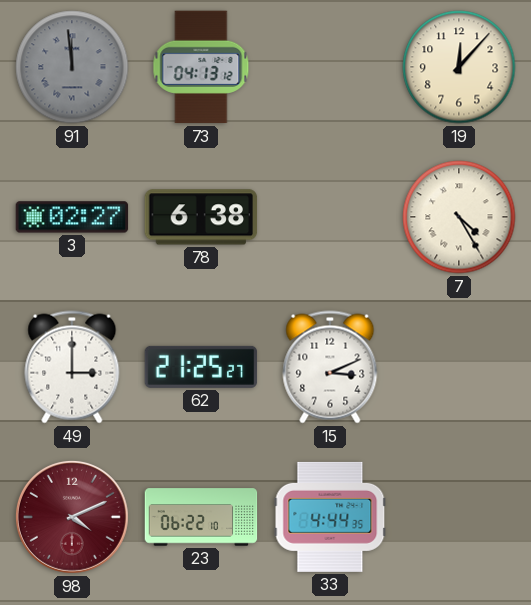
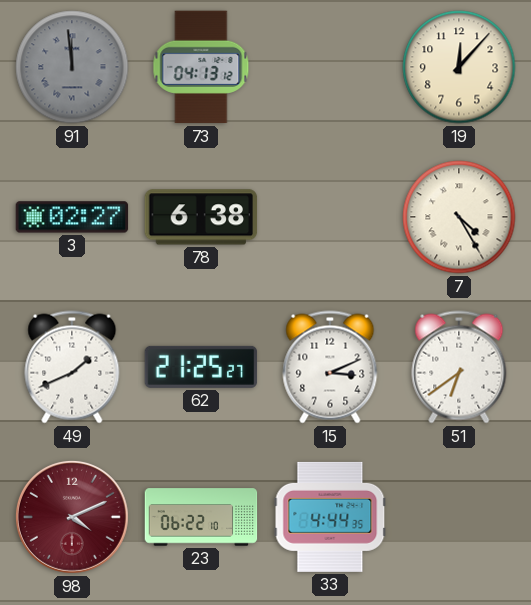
49: 3:00 -> 1:41 (72, 367)
51: none -> 6:39 (459, 367)
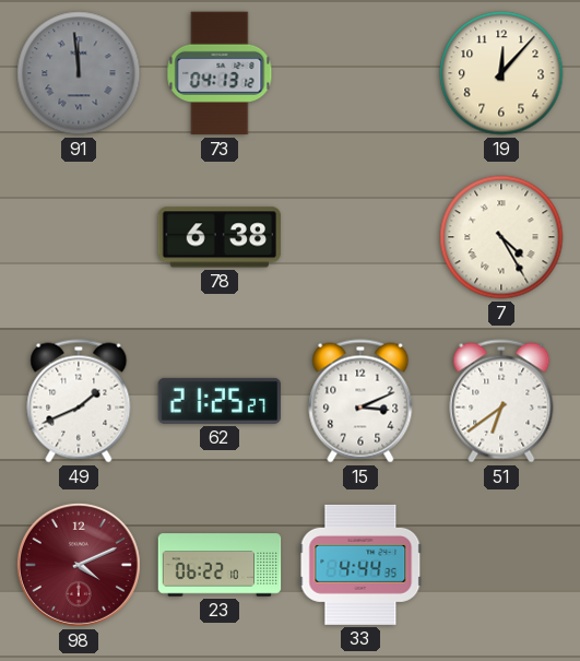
3: 02:27 -> none (72, 217)
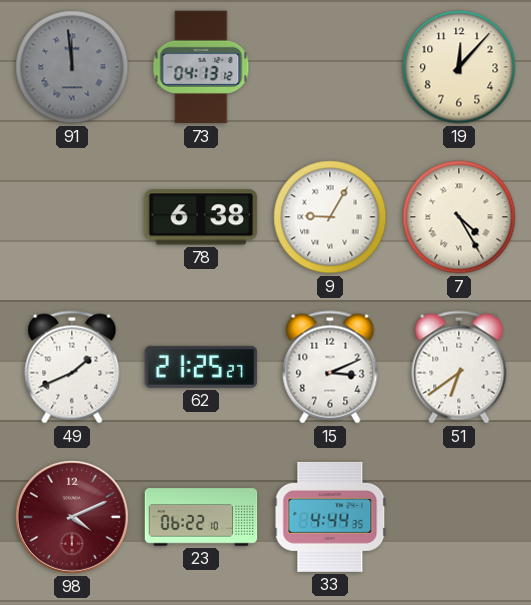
9: none -> 9:05 (330, 217)
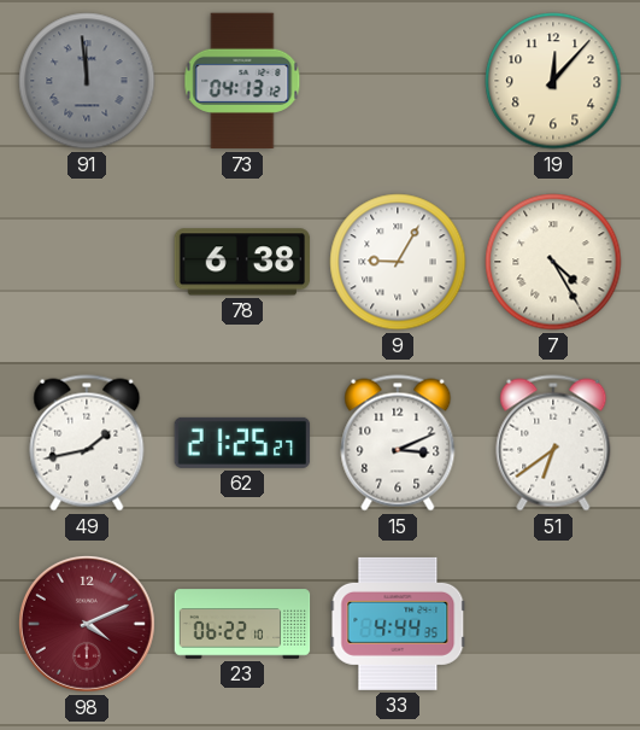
49: 1:41 -> 1:43 (87, 443)
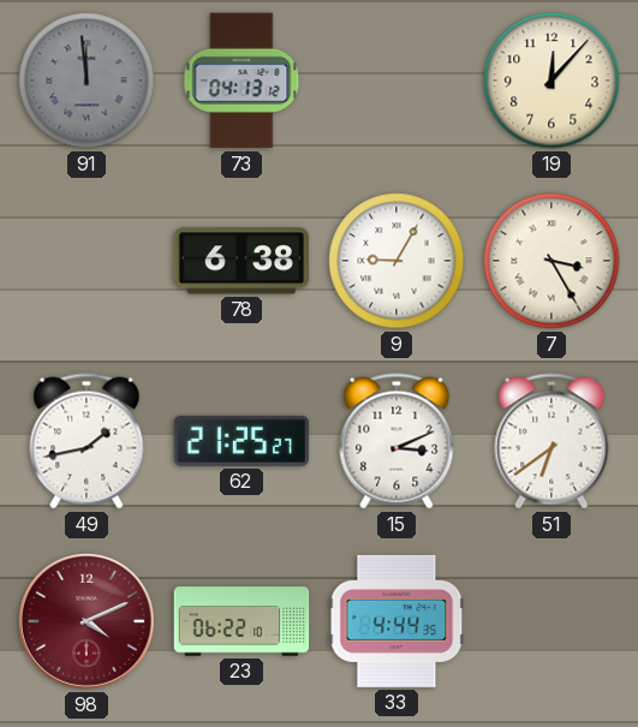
7: 4:25 -> 3:25 (551, 261)
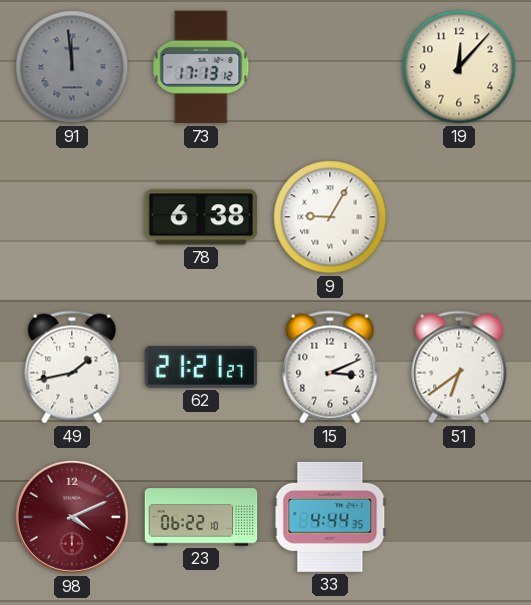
73: 04:13 -> 17:13 (201, 67)
7: 3:25 -> none (551, 261)
62: 21:25 -> 21:21 (201, 367)
